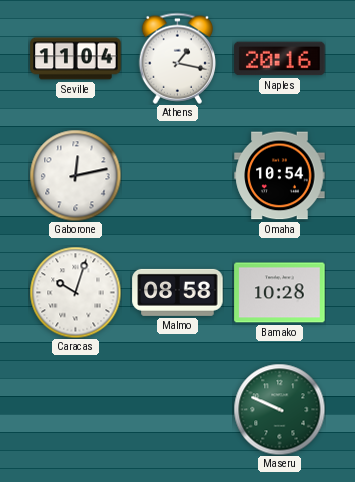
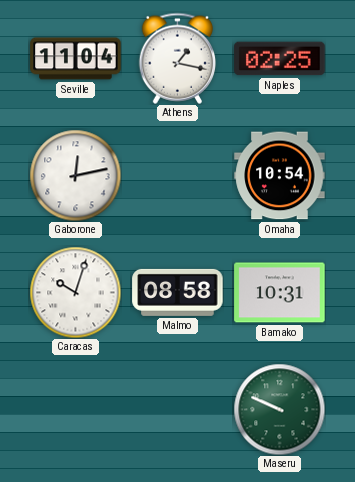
Naples: 20:16 -> 02:25 (280, 59)
Bamako: 10:28 -> 10:31 (280, 293)
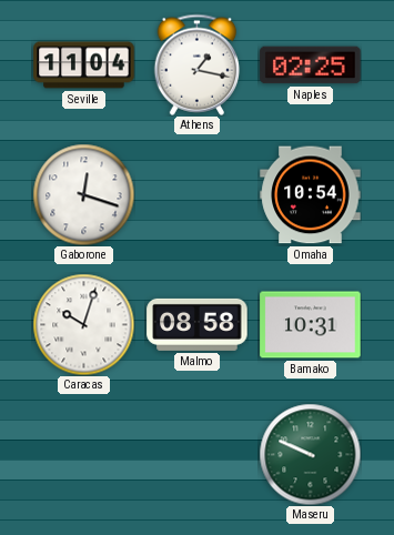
Gaborone: 12:13 -> 12:18 (83, 194)
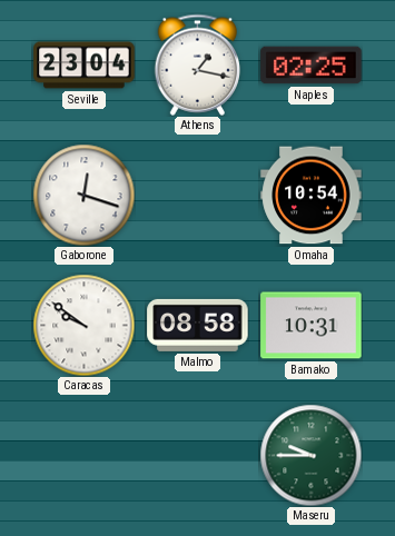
Seville: 11:04 -> 23:04 (85, 66)
Caracas: 10:03 -> 9:51 (83, 325)
Maseru: 9:49 -> 9:45 (310, 455)
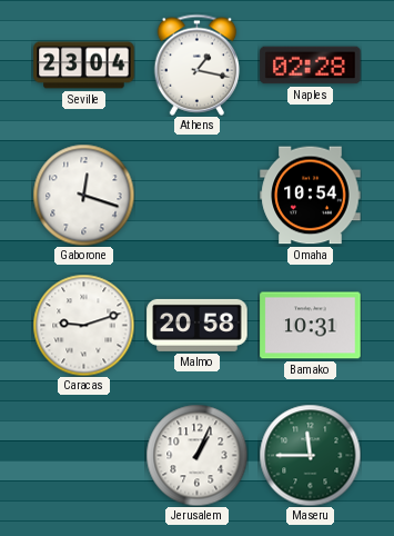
Naples: 02:25 -> 02:28 (311, 66)
Caracas: 9:51 -> 9:12 (83, 325)
Malmo: 08:58 -> 20:58 (198, 325)
Jerusalem: none -> 1:04 (196, 455)
Maseru: 9:45 -> 11:45 (310, 455)
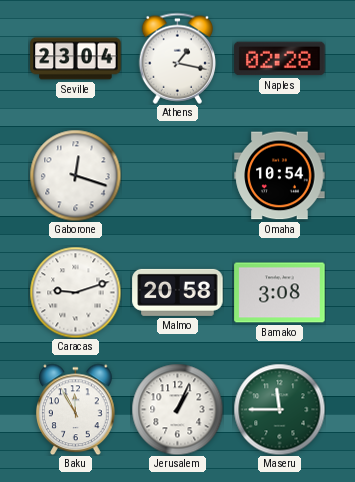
Bamako: 10:31 -> 3:08 (280, 293)
Baku: none -> 11:55 (76, 409)
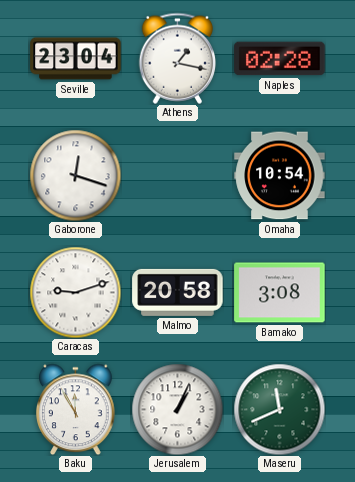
Maseru: 11:45 -> 11:41 (279, 409)
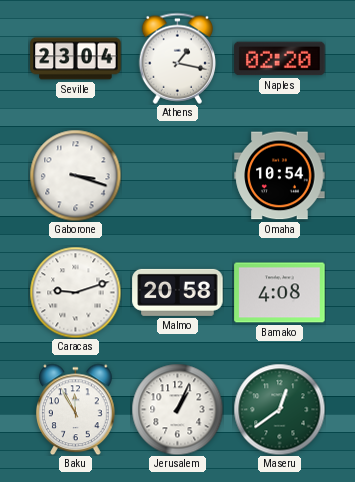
Naples: 02:28 -> 02:20 (280, 59)
Gaborone: 12:18 -> 3:18 (75, 175)
Bamako: 3:08 -> 4:08 (280, 293)
Maseru: 11:41 -> 12:39 (279, 409)
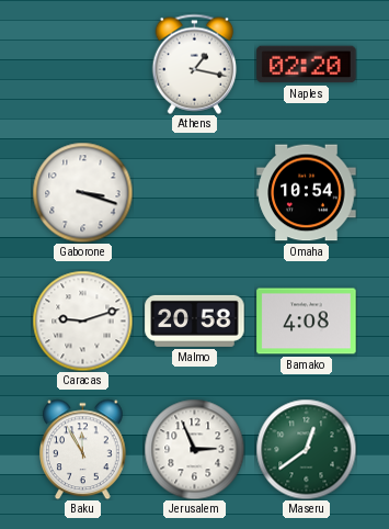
Seville: 23:04 -> none (76, 59)
Jerusalem: 1:04 -> 2:56 (194, 449)
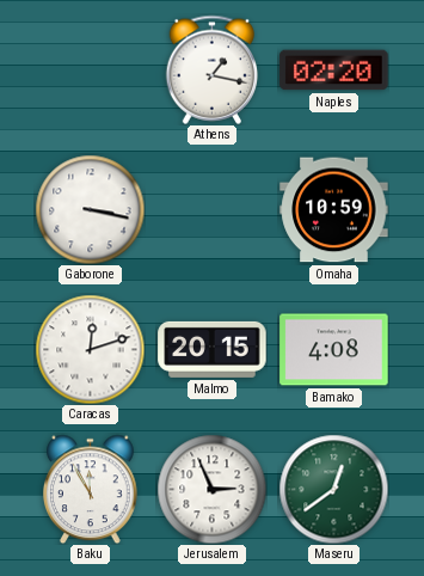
Gaborone: 3:18 -> 3:17 (90, 209)
Omaha: 10:54 -> 10:59 (334, 210)
Caracas: 9:12 -> 12:12 (90, 349)
Malmo: 20:58 -> 20:15 (213, 349)
